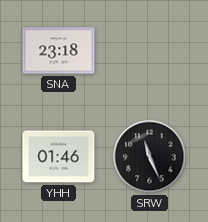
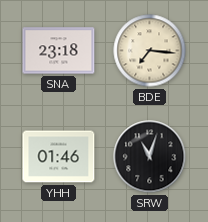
BDE: none -> 7:16 (150, 51)
SRW: 11:26 -> 11:03 (150, 157)
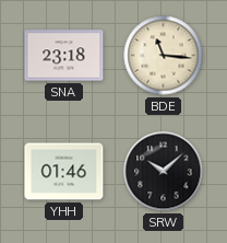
BDE: 7:16 -> 11:16 (164, 56)
SRW: 11:03 -> 10:08 (164, 172)
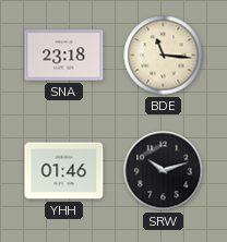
SRW: 10:08 -> 10:12 (164, 171)
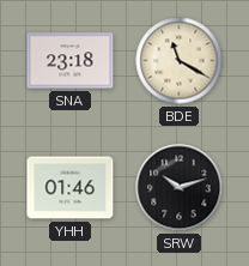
BDE: 11:16 -> 11:20 (180, 61)
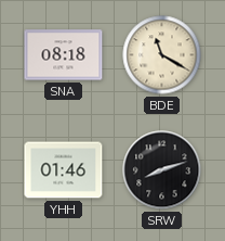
SNA: 23:18 -> 08:18 (64, 55)
SRW: 10:12 -> 8:12 (162, 170)
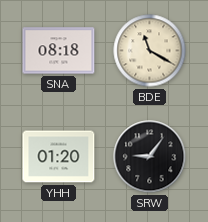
YHH: 01:46 -> 01:20 (59, 157)
SRW: 8:12 -> 9:06 (150, 157)
